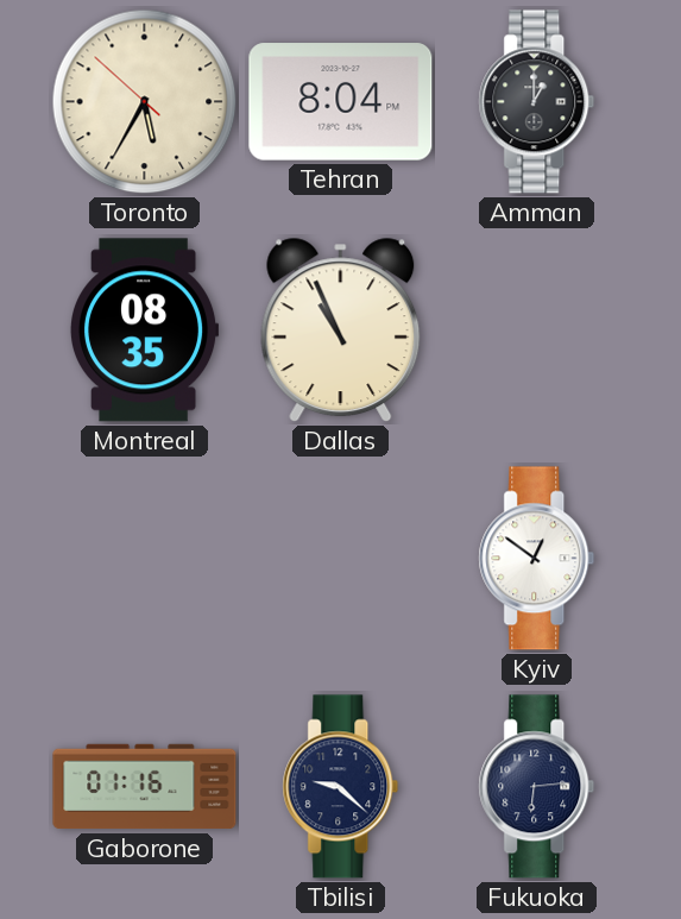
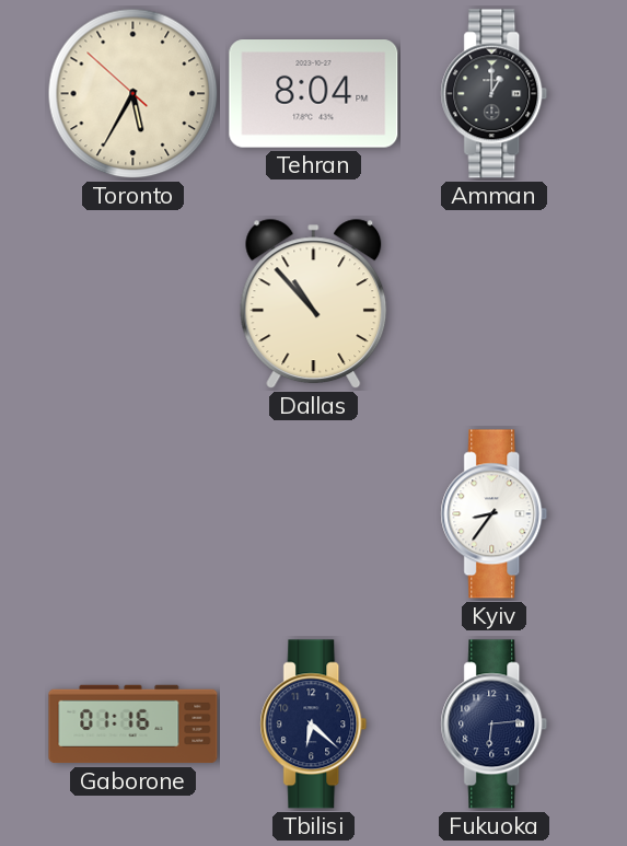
Montreal: 08:35 -> none (145, 331)
Dallas: 10:56 -> 10:53 (314, 304)
Kyiv: 12:51 -> 8:36 (495, 514)
Tbilisi: 9:22 -> 6:22 (314, 725)
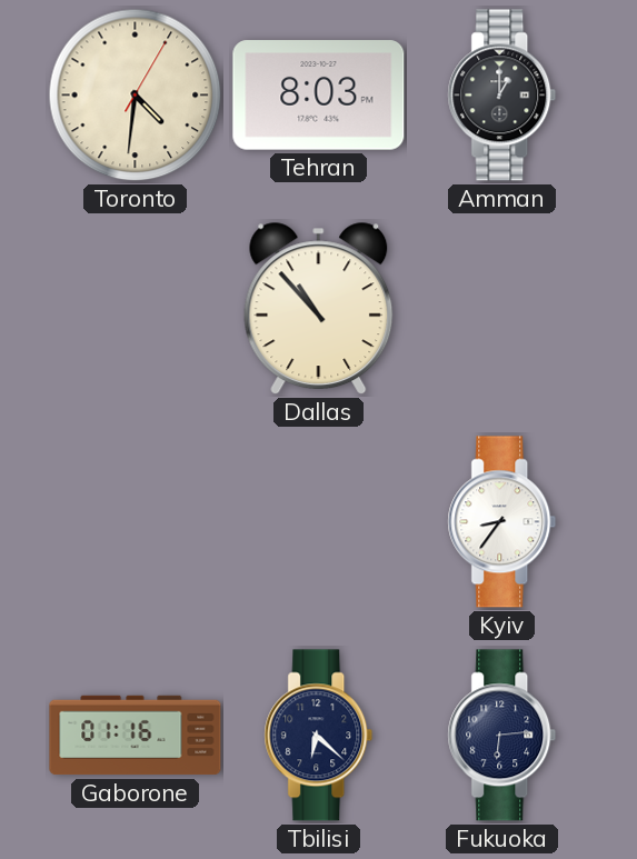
Toronto: 5:34 -> 4:31 (136, 96)
Tehran: 8:04 -> 8:03 (319, 96)
